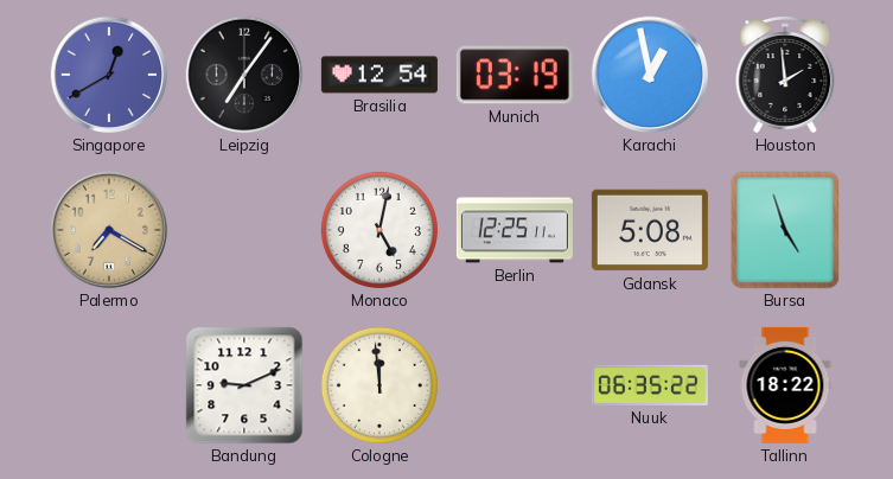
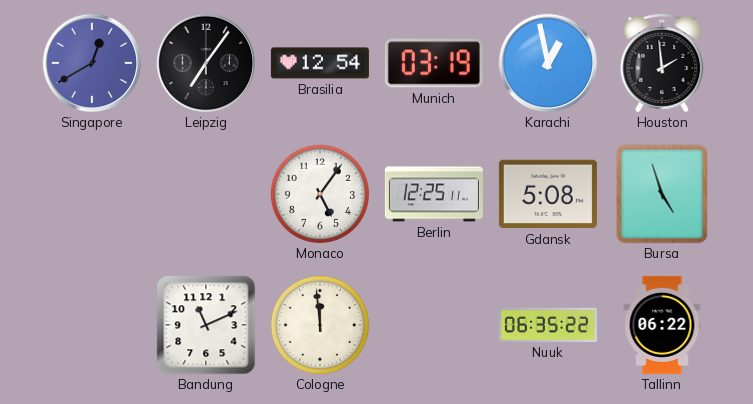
Palermo: 7:20 -> none (109, 230)
Monaco: 5:02 -> 5:06 (320, 194)
Bandung: 9:11 -> 11:11 (206, 325)
Tallinn: 18:22 -> 06:22 (662, 325)
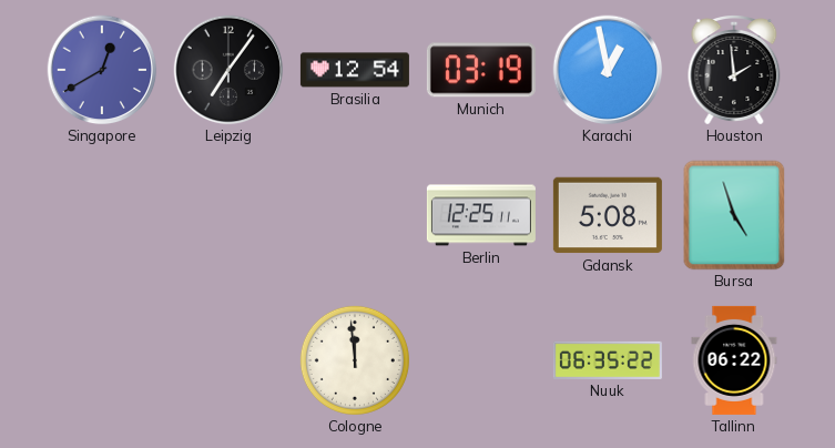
Monaco: 5:06 -> none (320, 194)
Bandung: 11:11 -> none (206, 325)
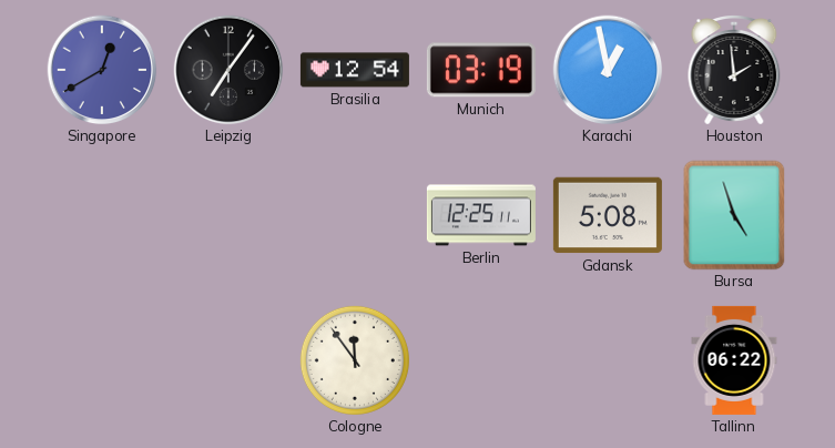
Cologne: 11:59 -> 11:54 (355, 360)
Nuuk: 06:35 -> none (608, 360)
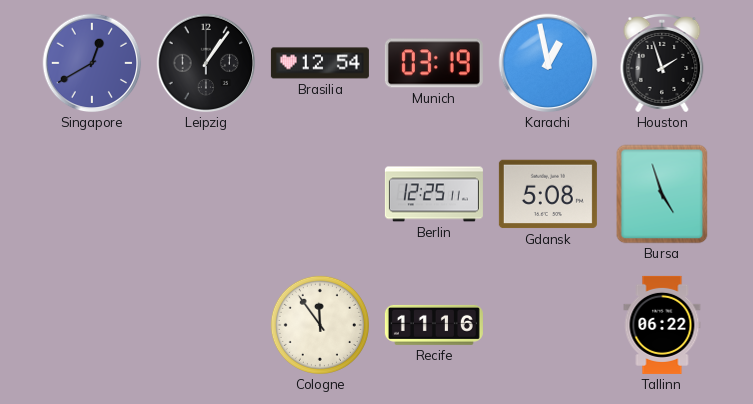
Leipzig: 7:06 -> 1:06 (206, 63)
Houston: 1:59 -> 1:57 (662, 64)
Recife: none -> 11:16 (434, 325)
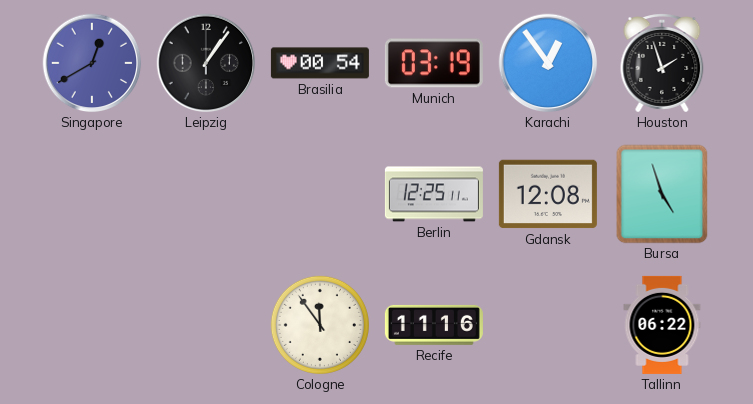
Brasilia: 12:54 -> 00:54 (320, 63)
Karachi: 12:58 -> 12:54 (548, 63)
Gdansk: 5:08 -> 12:08 (548, 194)
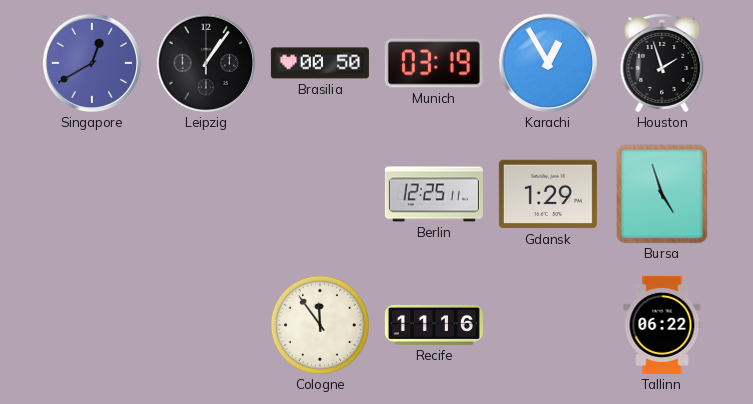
Brasilia: 00:54 -> 00:50 (320, 63)
Karachi: 12:54 -> 12:55 (548, 63)
Gdansk: 12:08 -> 1:29 (548, 194)
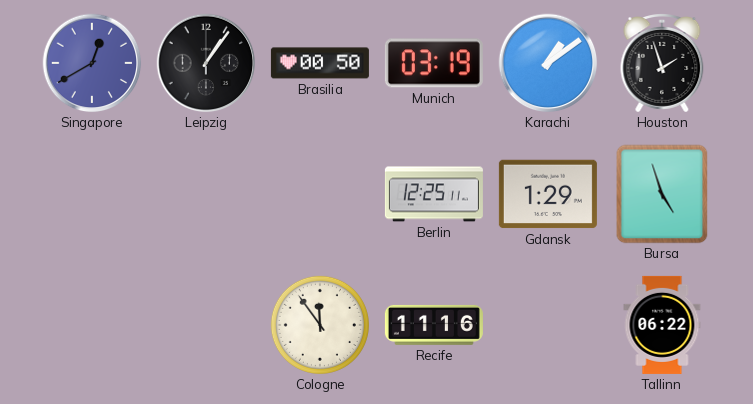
Karachi: 12:55 -> 1:09 (548, 63)
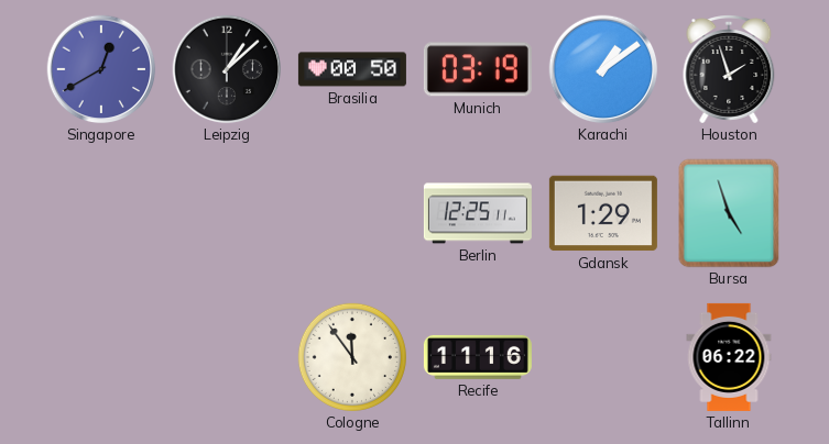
Leipzig: 1:06 -> 1:08 (227, 69)
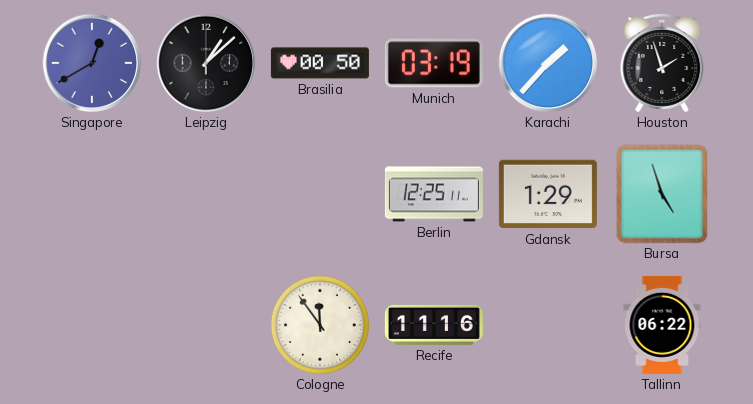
Karachi: 1:09 -> 1:37 (548, 63)
